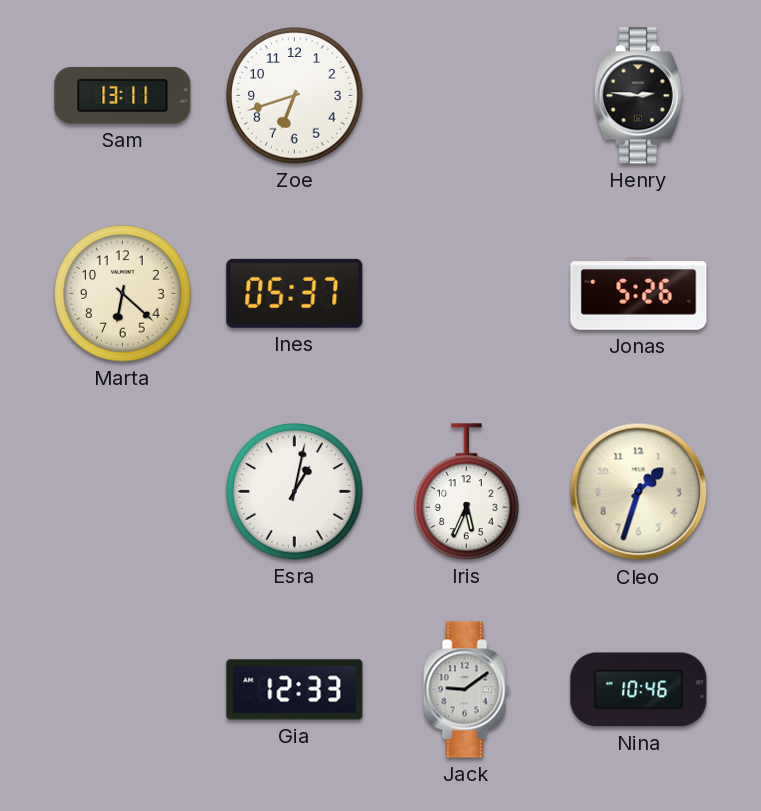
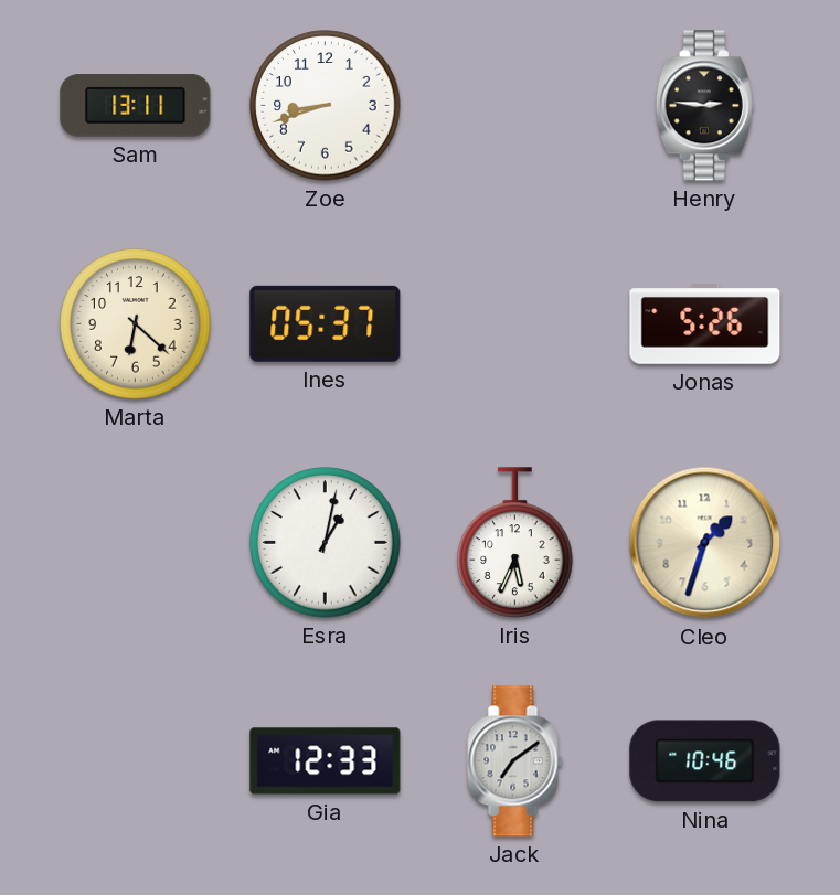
Zoe: 6:42 -> 8:42 (326, 106)
Jack: 9:09 -> 7:09 (515, 761)
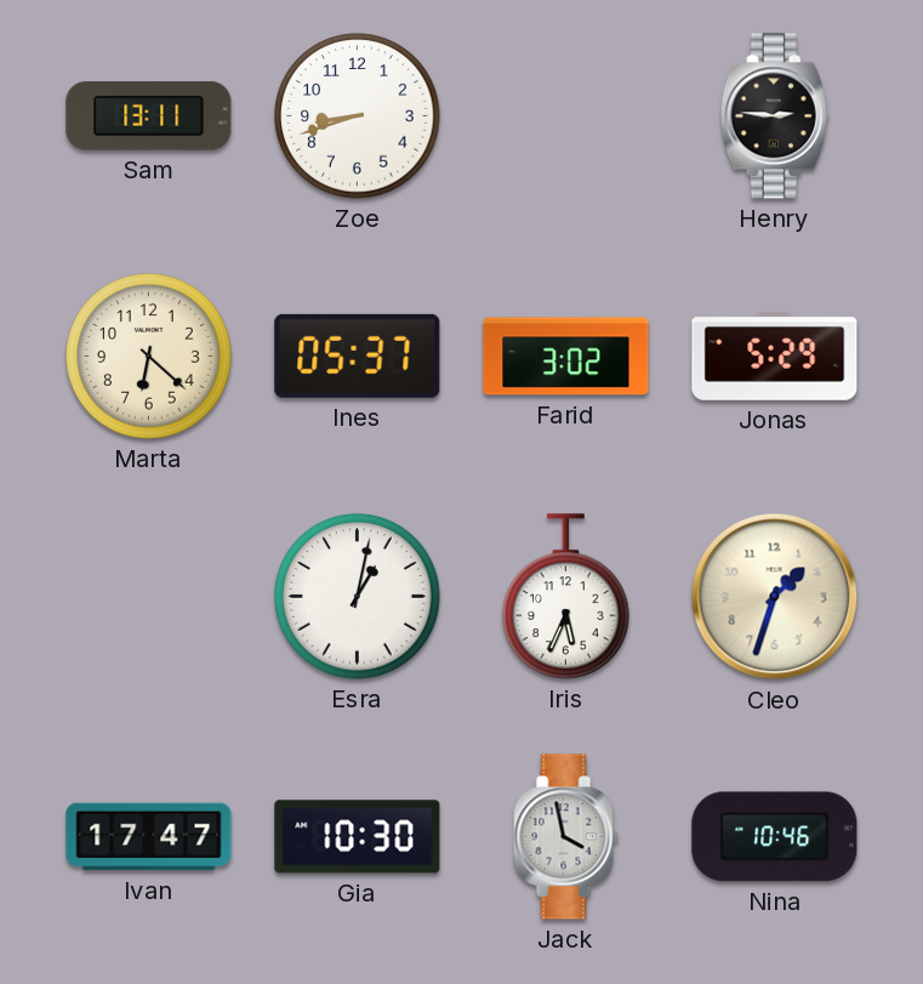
Farid: none -> 3:02 (566, 357)
Jonas: 5:26 -> 5:29 (775, 357)
Ivan: none -> 17:47 (149, 837)
Gia: 12:33 -> 10:30 (358, 837)
Jack: 7:09 -> 3:58 (566, 837)
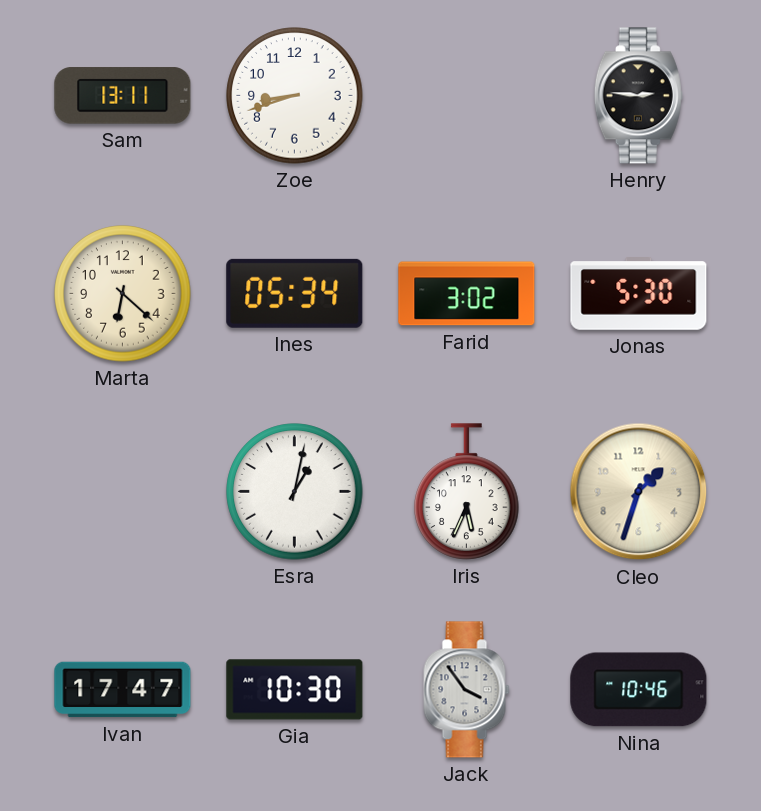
Ines: 05:37 -> 05:34 (295, 293)
Jonas: 5:29 -> 5:30 (639, 294)
Jack: 3:58 -> 3:54 (467, 690)
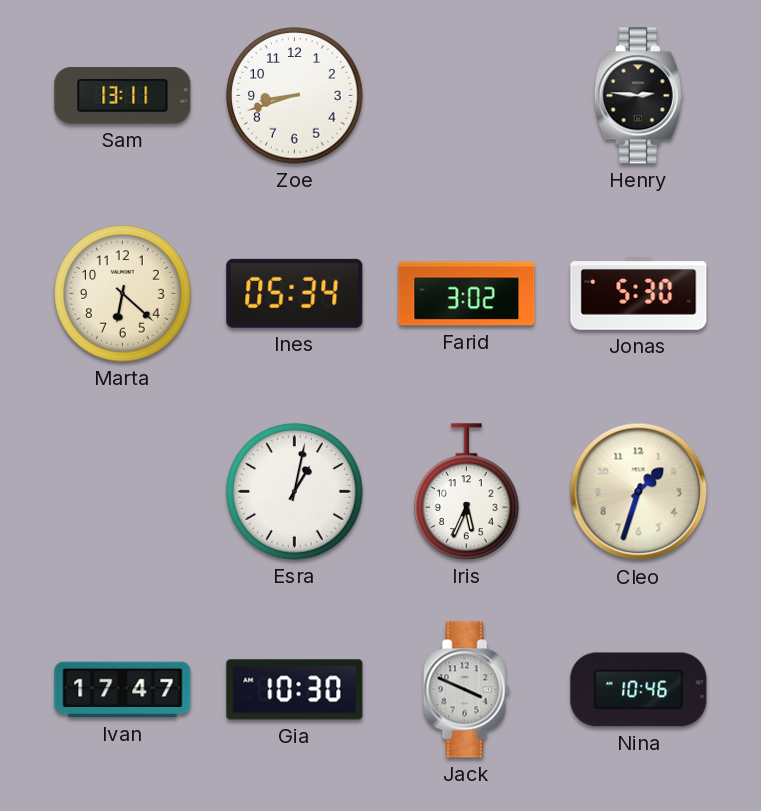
Jack: 3:54 -> 3:49 (467, 690)
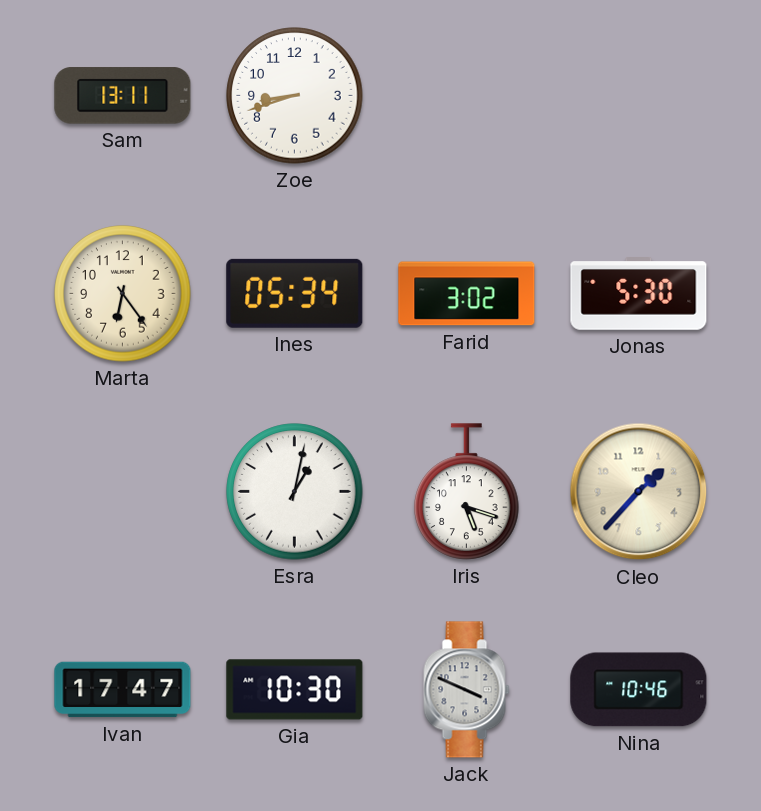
Henry: 2:46 -> none (638, 96)
Marta: 6:22 -> 6:24 (123, 294)
Iris: 5:34 -> 5:18 (467, 492)
Cleo: 1:33 -> 1:37 (639, 492)
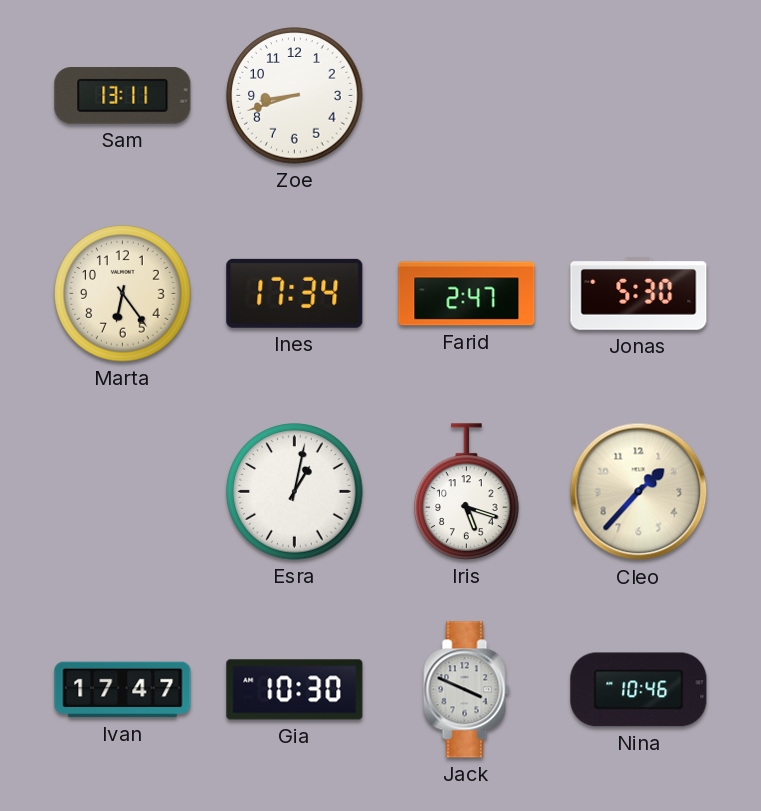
Ines: 05:34 -> 17:34 (295, 293)
Farid: 3:02 -> 2:47 (467, 294)
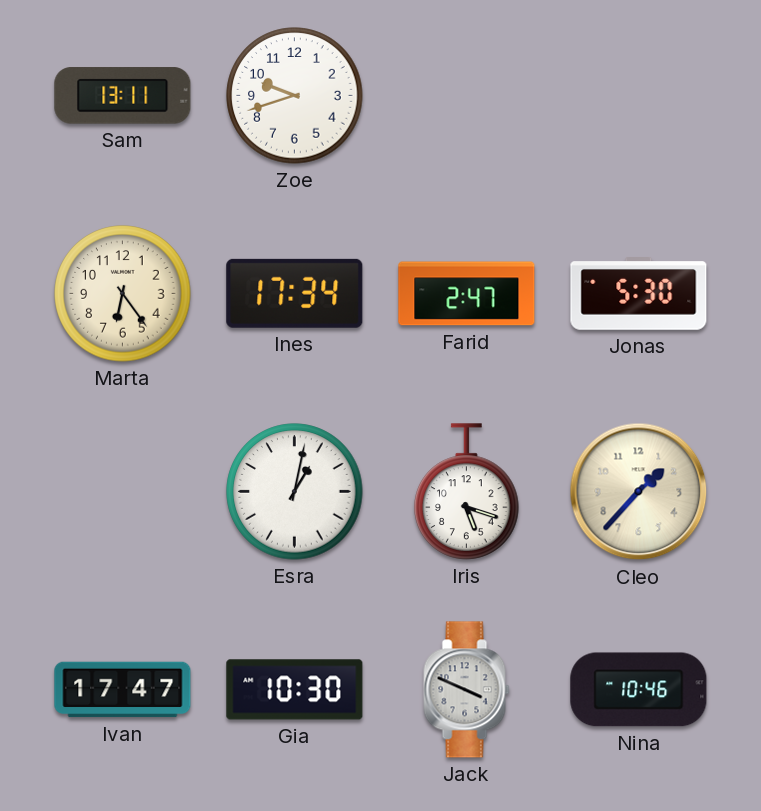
Zoe: 8:42 -> 9:42 (295, 96)
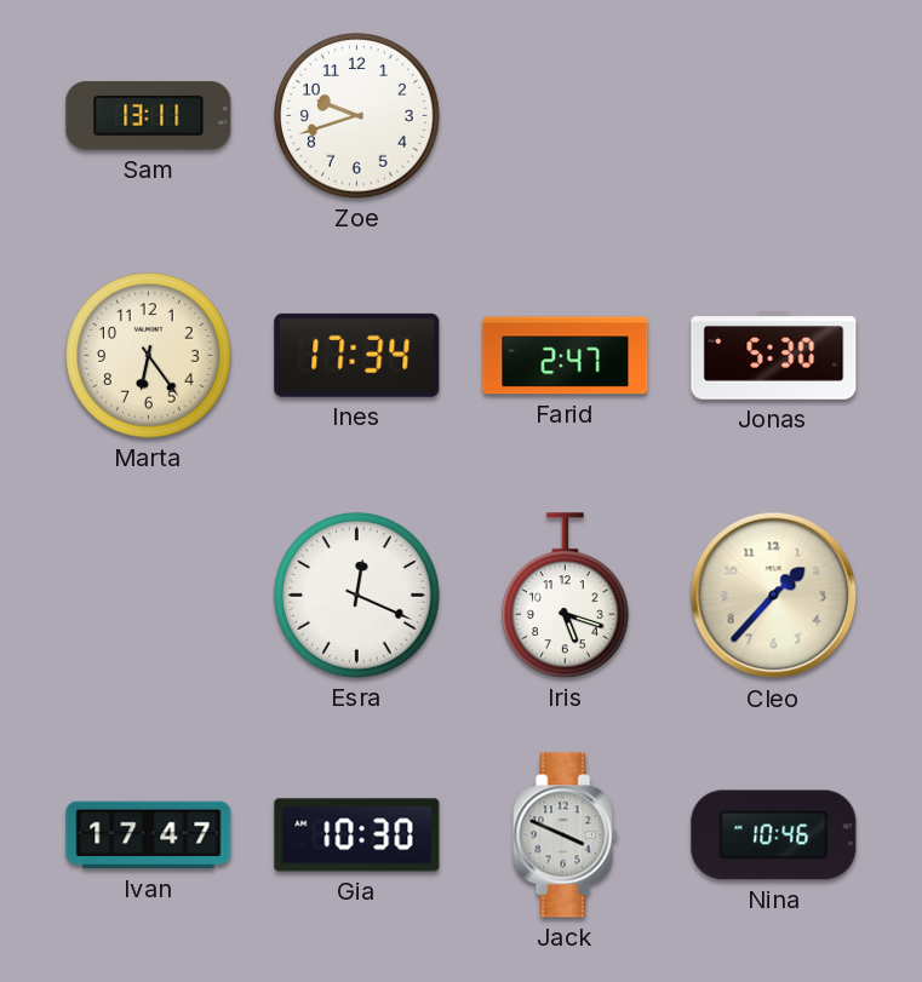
Esra: 1:02 -> 12:19 (357, 596)
